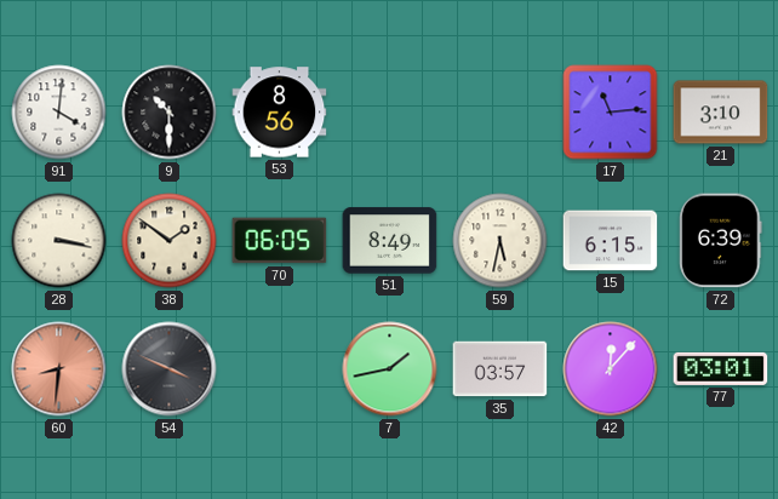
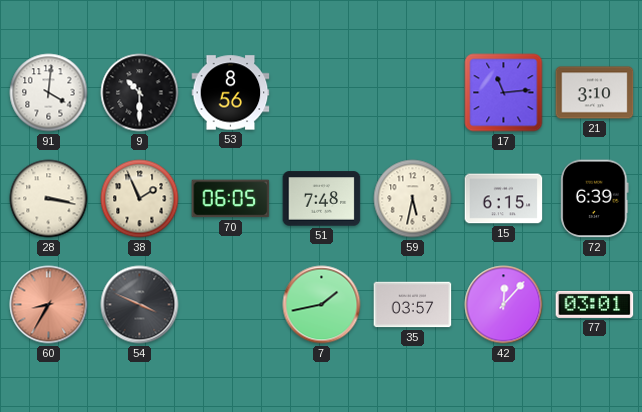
38: 1:51 -> 1:56 (140, 199)
51: 8:49 -> 7:48 (322, 199)
60: 8:31 -> 8:35 (49, 305)
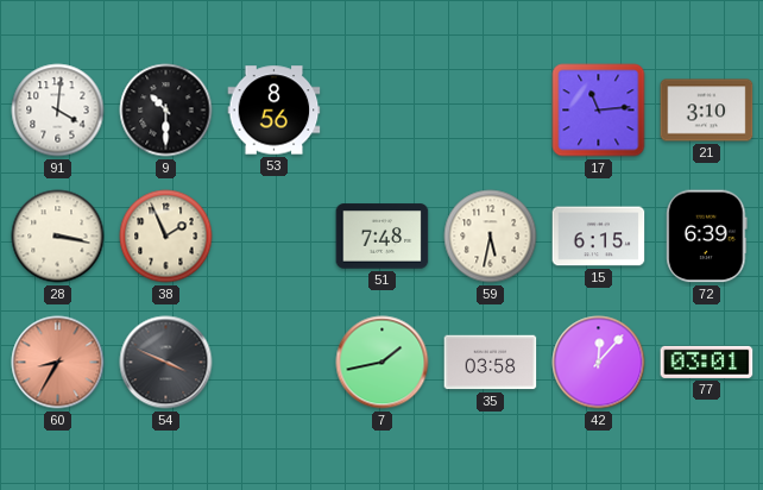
70: 06:05 -> none (231, 199)
35: 03:57 -> 03:58 (491, 363)
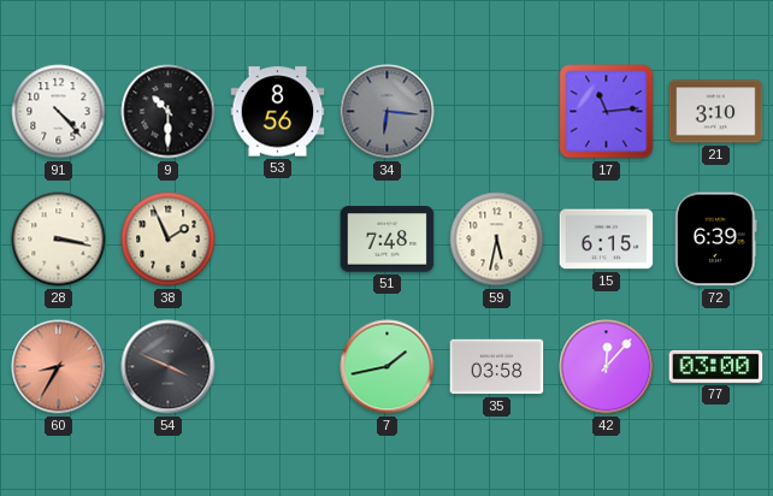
91: 4:01 -> 4:23 (59, 112)
34: none -> 6:16 (388, 112)
77: 03:01 -> 03:00 (716, 366)
